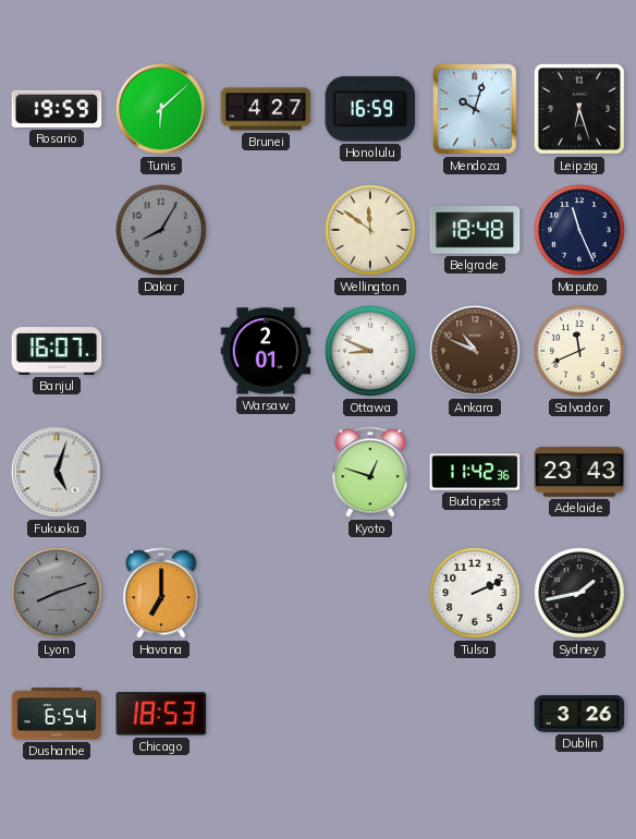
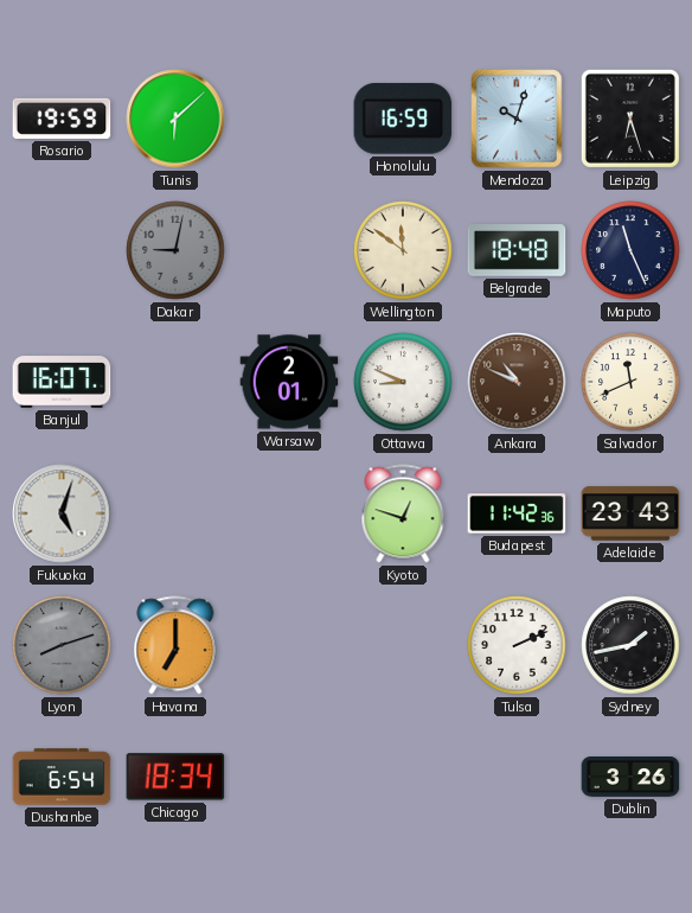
Brunei: 4:27 -> none (266, 109)
Dakar: 8:05 -> 9:02 (175, 250)
Chicago: 18:53 -> 18:34 (175, 777)
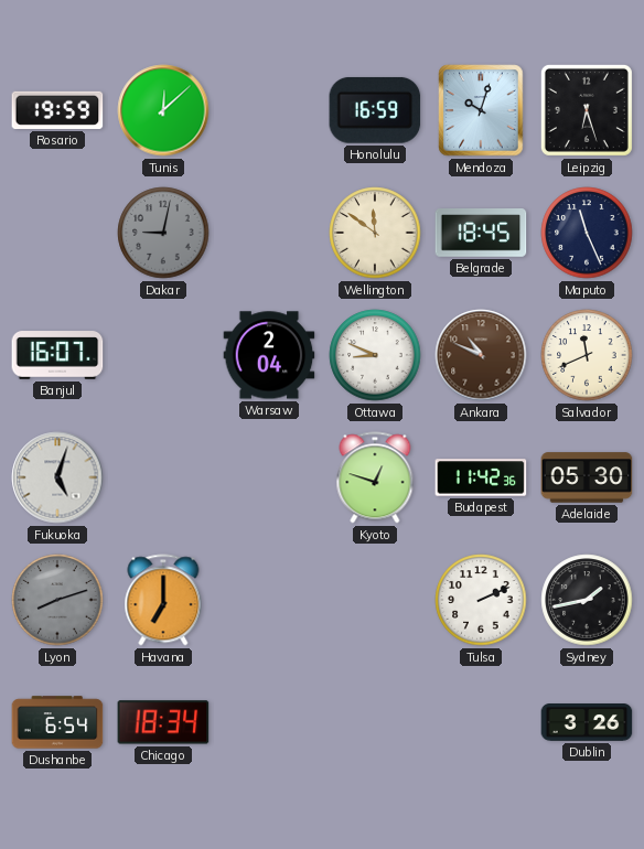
Tunis: 6:08 -> 12:08 (163, 110)
Belgrade: 18:48 -> 18:45 (481, 233)
Warsaw: 2:01 -> 2:04 (269, 355)
Adelaide: 23:43 -> 05:30 (587, 477)
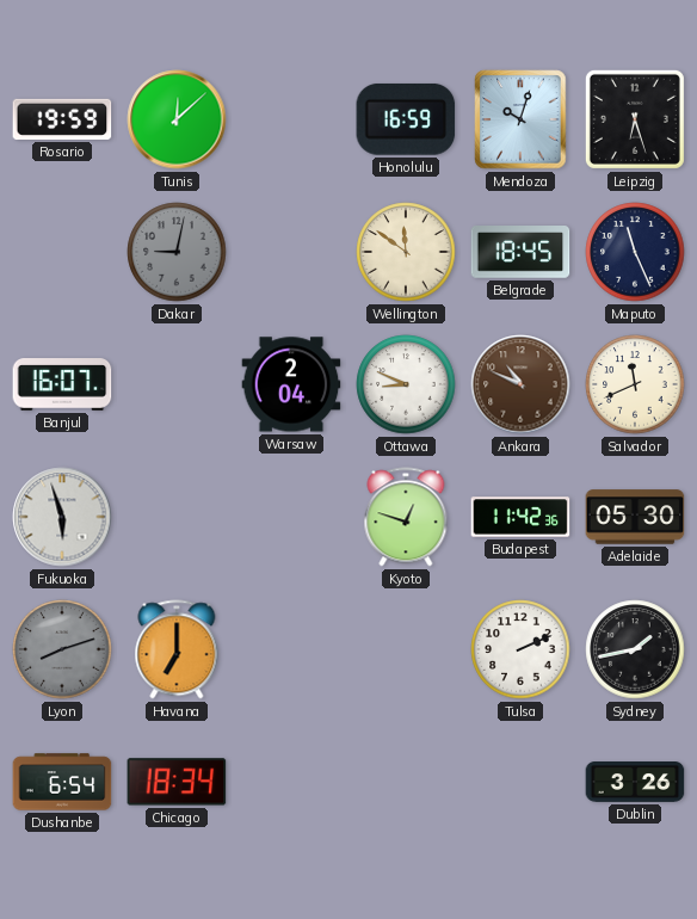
Fukuoka: 5:03 -> 5:57 (62, 517)
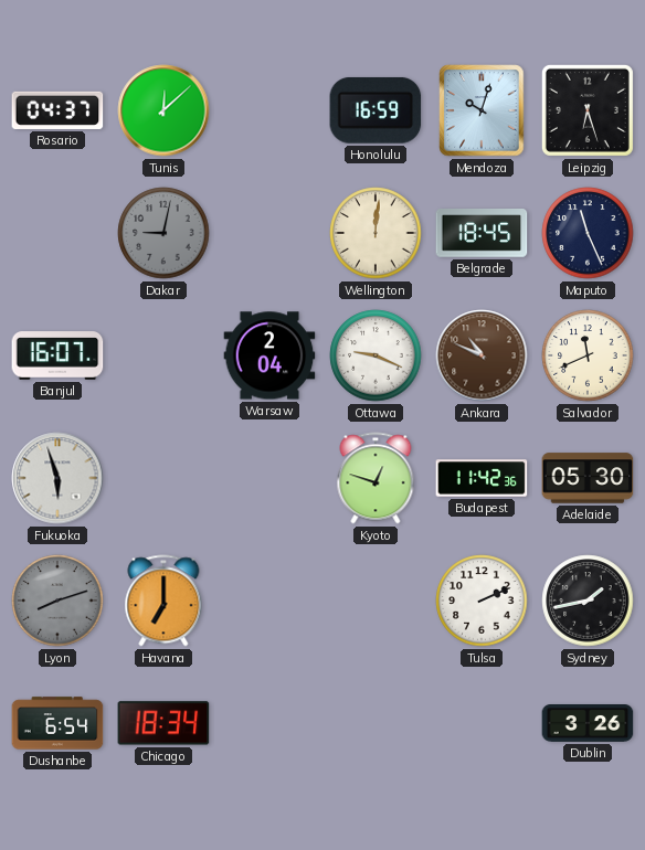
Rosario: 19:59 -> 04:37 (57, 110)
Wellington: 11:51 -> 12:01 (376, 233)
Ottawa: 8:49 -> 9:19 (376, 355)
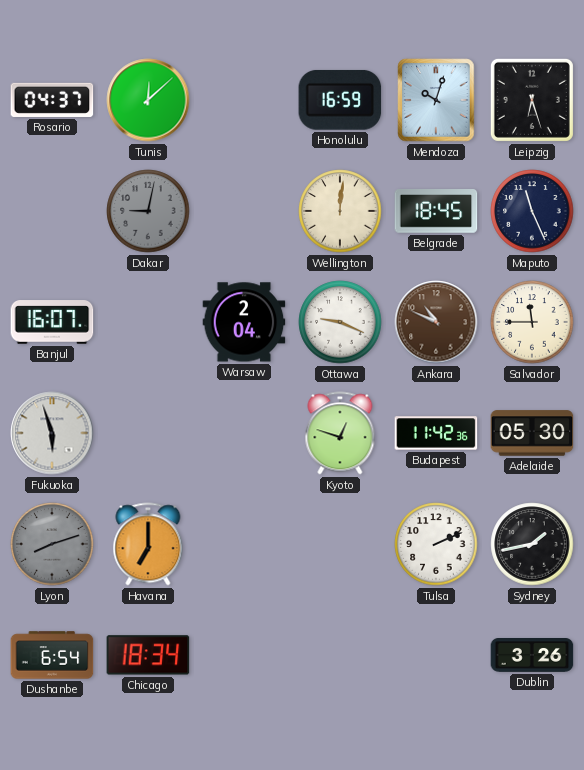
Salvador: 11:41 -> 11:45 (532, 322)
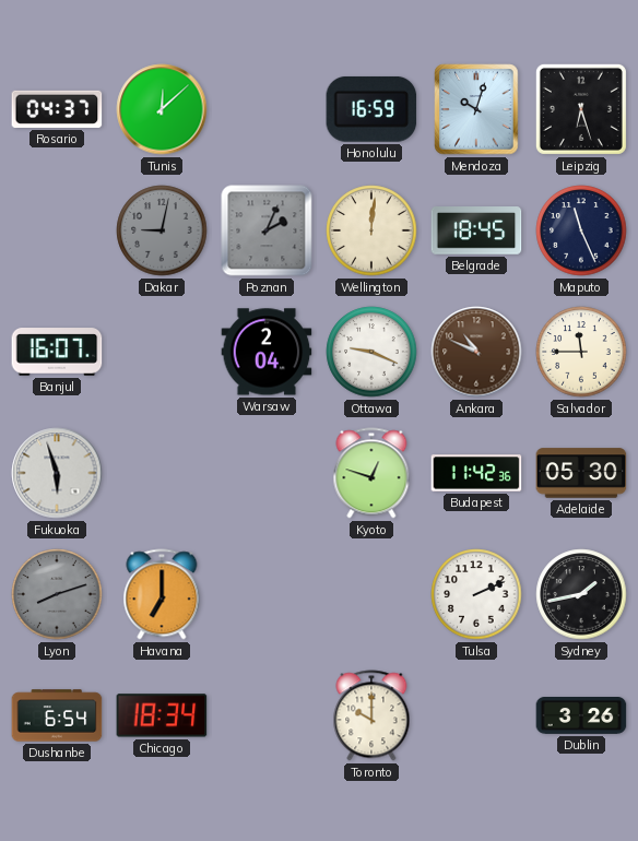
Poznan: none -> 2:04 (267, 230)
Toronto: none -> 10:00 (371, 715)
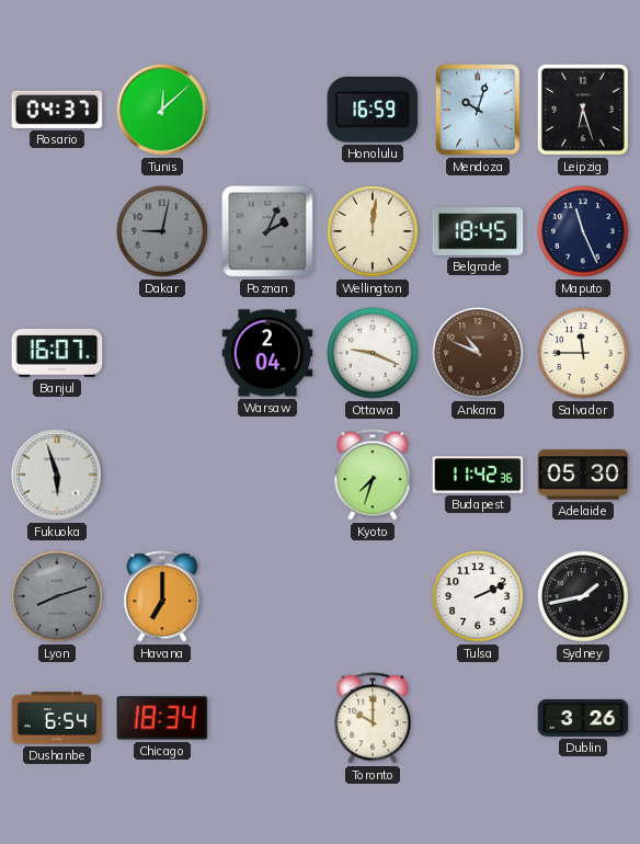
Kyoto: 12:48 -> 7:33 (373, 475)
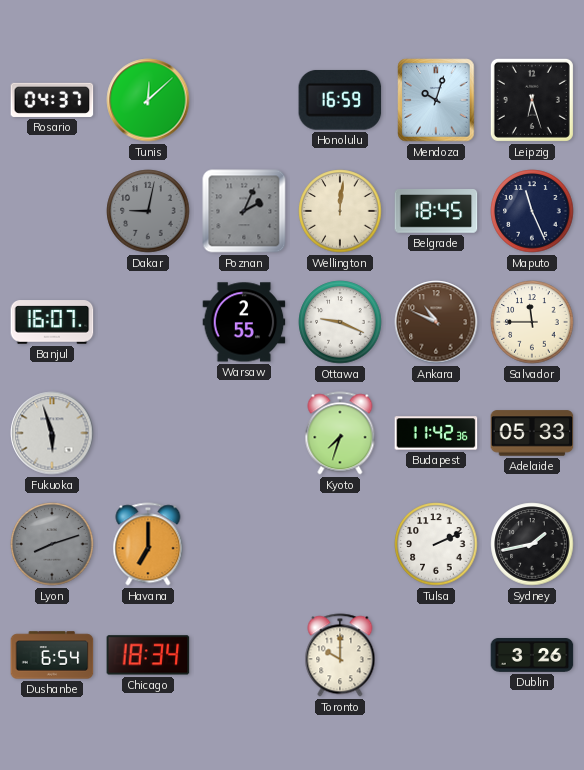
Warsaw: 2:04 -> 2:55 (244, 322)
Adelaide: 05:30 -> 05:33 (532, 433)
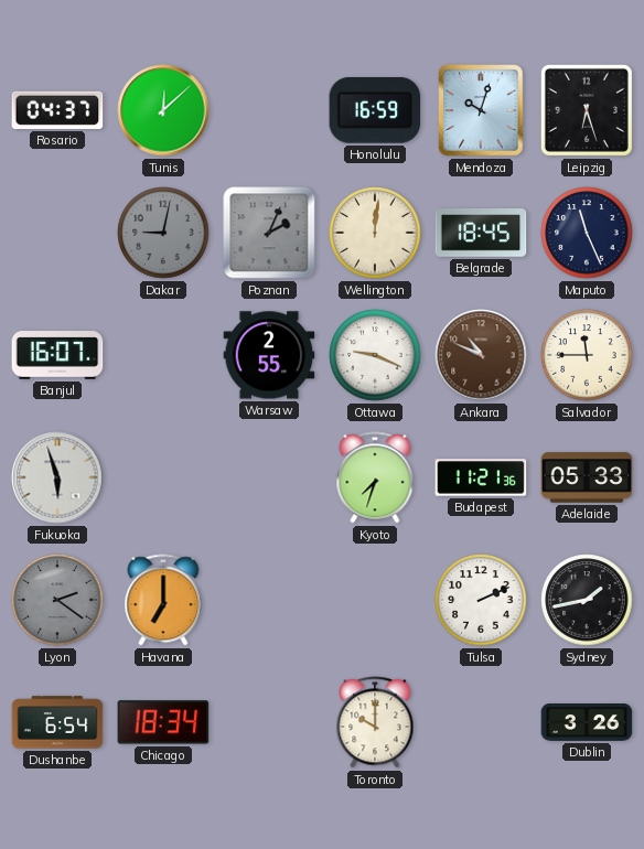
Budapest: 11:42 -> 11:21 (481, 477)
Lyon: 8:12 -> 2:21 (57, 600)
